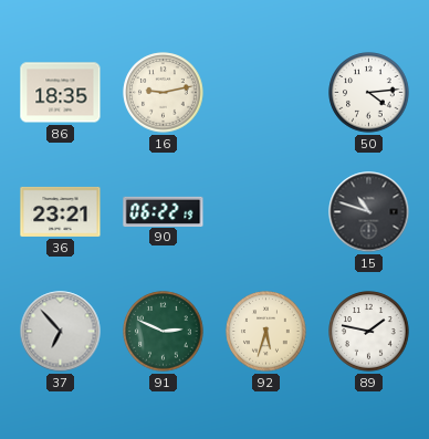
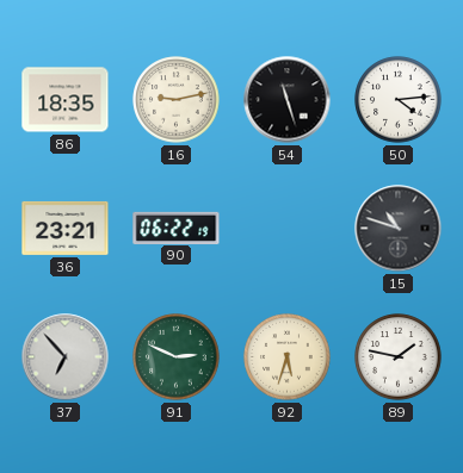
54: none -> 11:27 (288, 100)
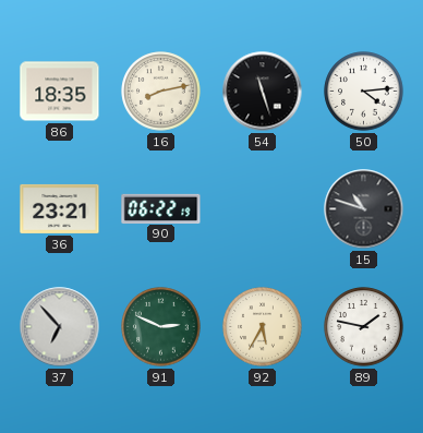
16: 9:13 -> 8:13 (161, 92)
92: 5:33 -> 5:35 (263, 327)
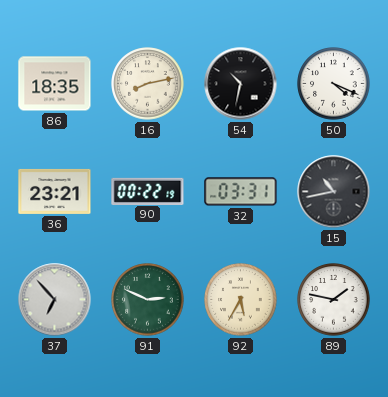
54: 11:27 -> 10:32 (241, 84)
50: 4:14 -> 4:19 (334, 84)
90: 06:22 -> 00:22 (148, 191)
32: none -> 03:31 (241, 192)
15: 10:48 -> 10:43 (334, 192)
